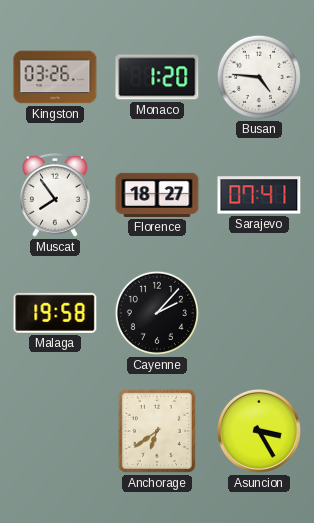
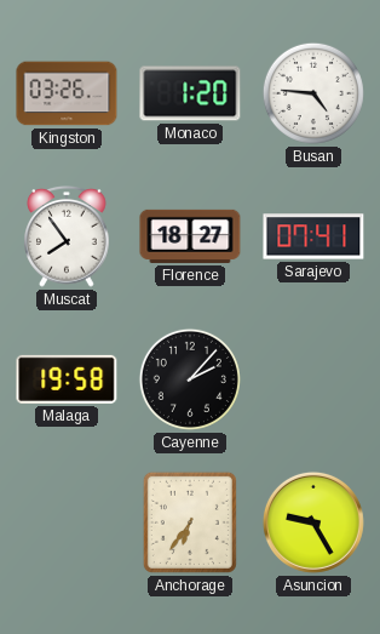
Anchorage: 6:39 -> 6:36 (190, 522)
Asuncion: 3:25 -> 9:25 (313, 522)
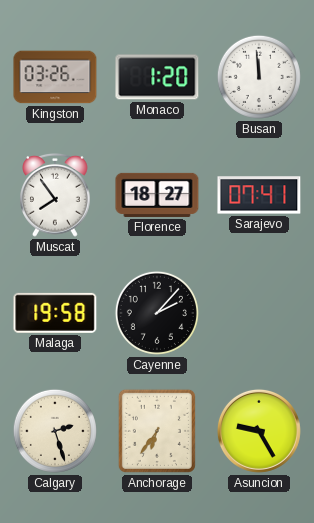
Busan: 4:46 -> 11:59 (259, 77)
Calgary: none -> 2:27 (55, 431)
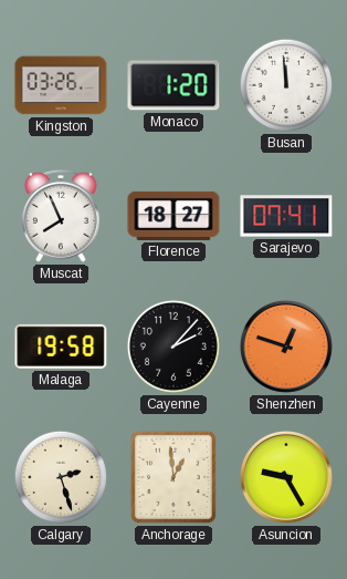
Muscat: 7:54 -> 7:56 (61, 217)
Shenzhen: none -> 12:48 (286, 347)
Anchorage: 6:36 -> 12:59 (173, 477)
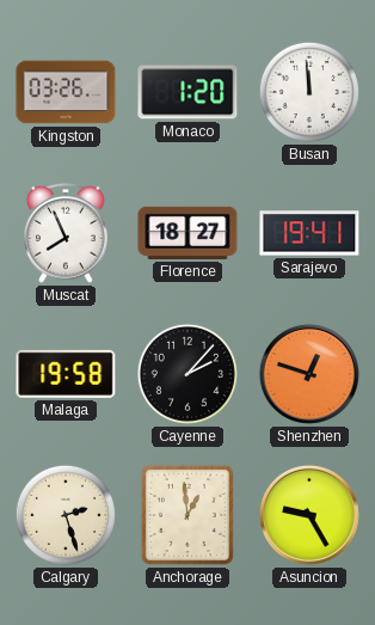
Sarajevo: 07:41 -> 19:41 (309, 233)
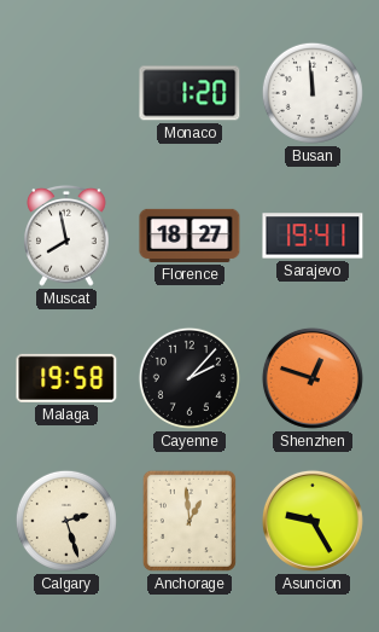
Kingston: 03:26 -> none (66, 92)
Muscat: 7:56 -> 7:58 (66, 237)
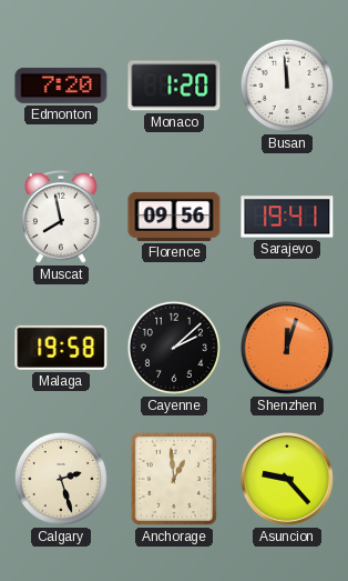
Edmonton: none -> 7:20 (61, 86)
Florence: 18:27 -> 09:56 (174, 217)
Cayenne: 2:07 -> 2:08 (174, 348)
Shenzhen: 12:48 -> 12:03 (287, 348)
Asuncion: 9:25 -> 9:23 (287, 479)
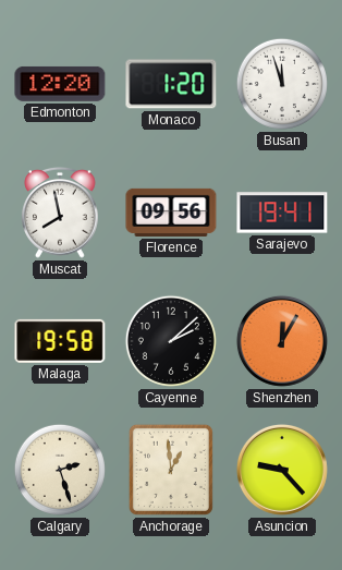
Edmonton: 7:20 -> 12:20 (60, 84)
Busan: 11:59 -> 11:57 (282, 84)
Shenzhen: 12:03 -> 12:05 (282, 341)
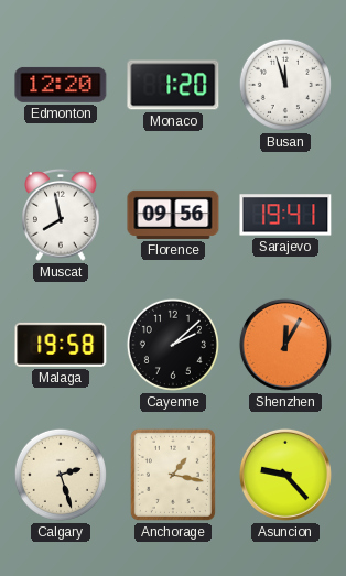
Anchorage: 12:59 -> 1:17 (173, 475)
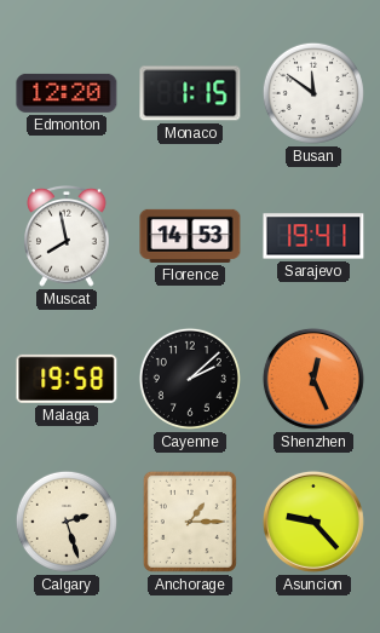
Monaco: 1:20 -> 1:15 (190, 93)
Busan: 11:57 -> 11:51 (313, 93)
Florence: 09:56 -> 14:53 (190, 236)
Shenzhen: 12:05 -> 12:26 (313, 379)
Anchorage: 1:17 -> 1:15 (190, 522)
